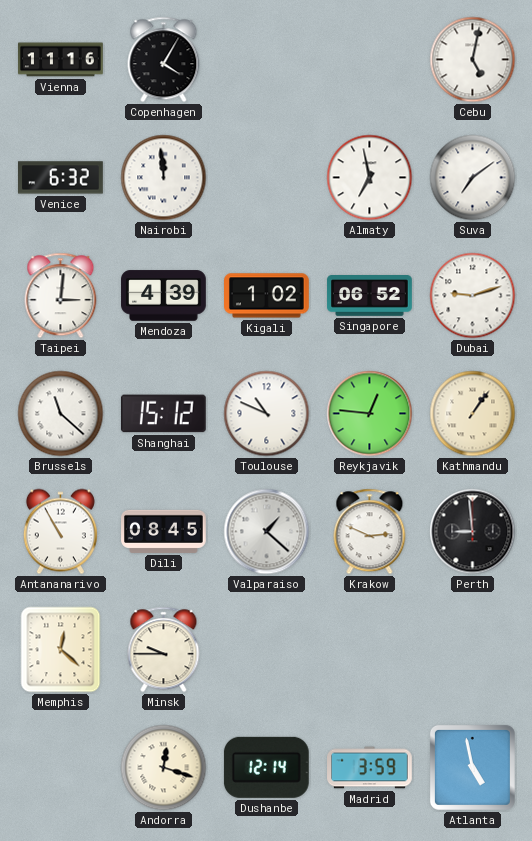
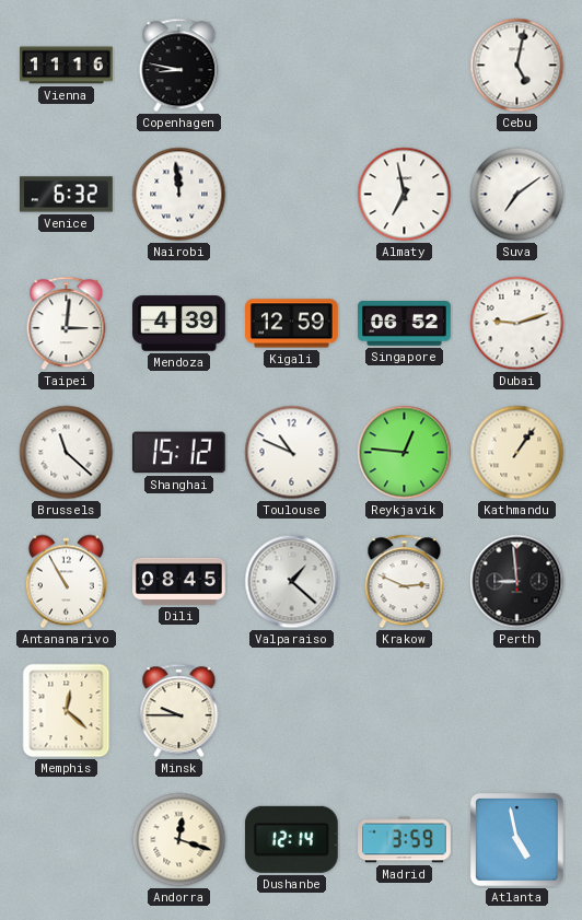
Copenhagen: 4:05 -> 8:47 (179, 66)
Kigali: 1:02 -> 12:59 (292, 324)
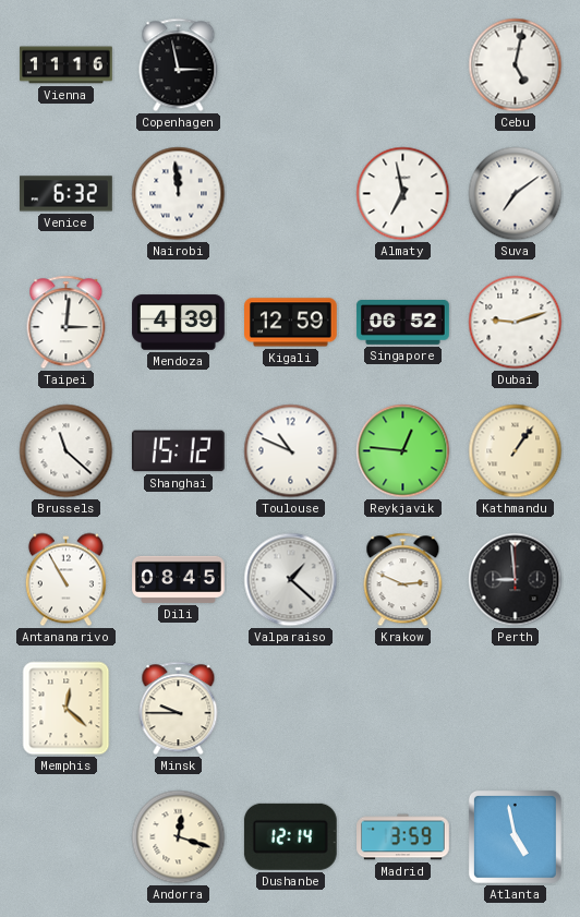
Copenhagen: 8:47 -> 2:58 (179, 65)
